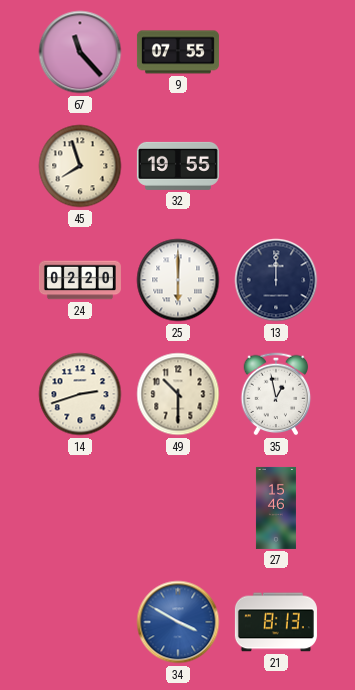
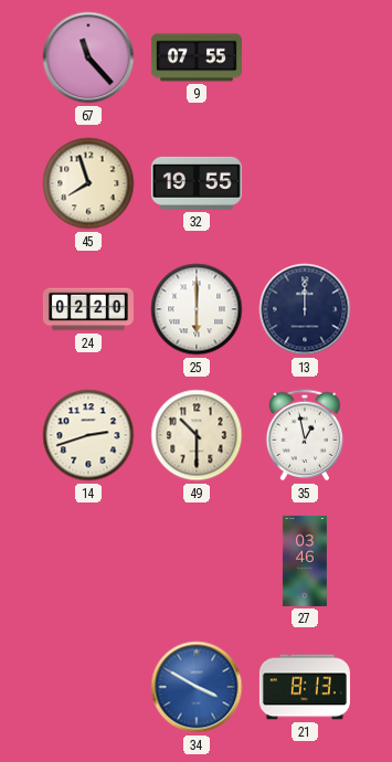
27: 15:46 -> 03:46 (305, 561)
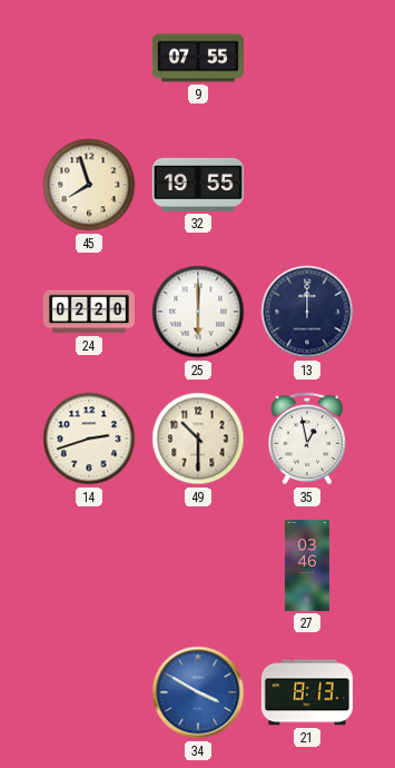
67: 11:23 -> none (88, 57)
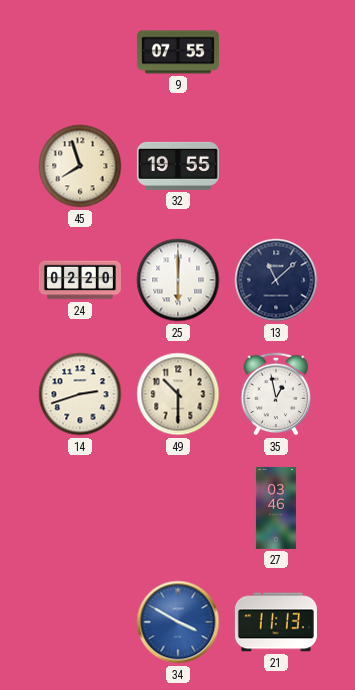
13: 12:00 -> 11:08 (276, 280)
21: 8:13 -> 11:13 (276, 622)
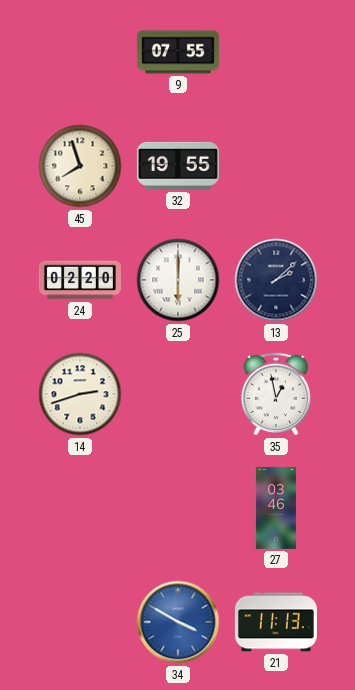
13: 11:08 -> 2:08 (276, 280)
49: 10:30 -> none (178, 394)
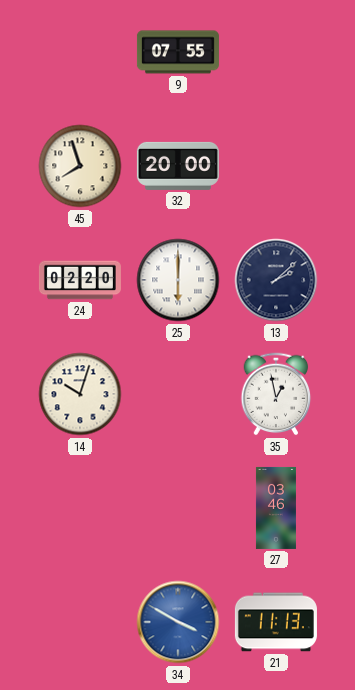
32: 19:55 -> 20:00 (178, 166)
14: 2:42 -> 10:03 (80, 394)
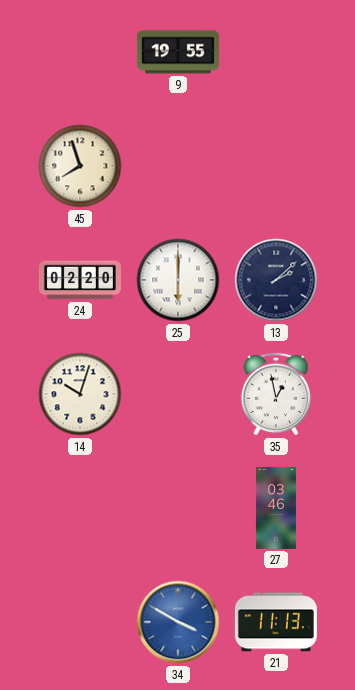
9: 07:55 -> 19:55 (178, 52)
32: 20:00 -> none (178, 166)
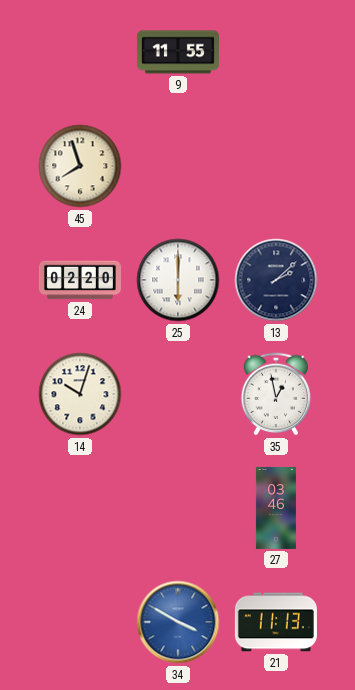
9: 19:55 -> 11:55 (178, 52)
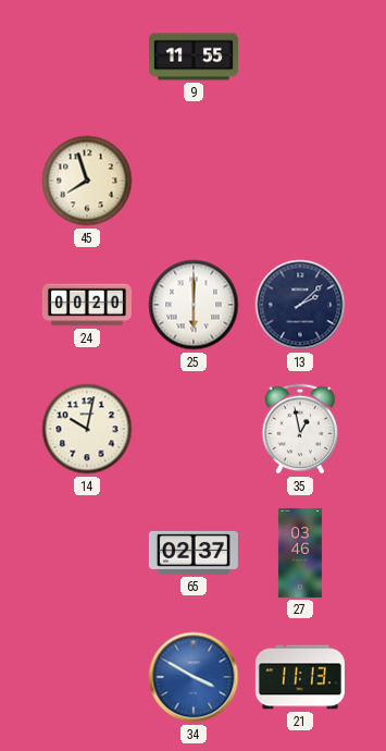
24: 02:20 -> 00:20 (87, 305)
14: 10:03 -> 10:02 (87, 429)
65: none -> 02:37 (194, 553)
